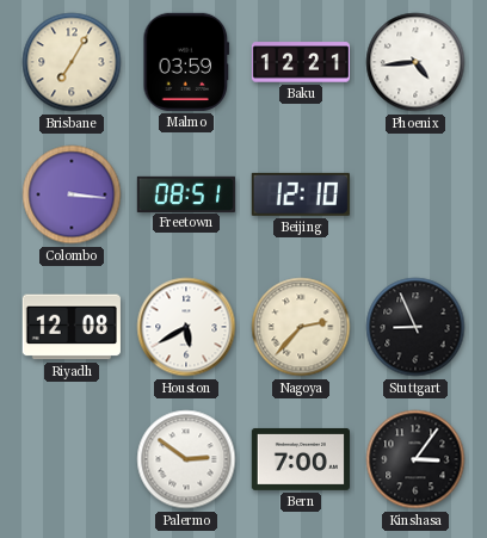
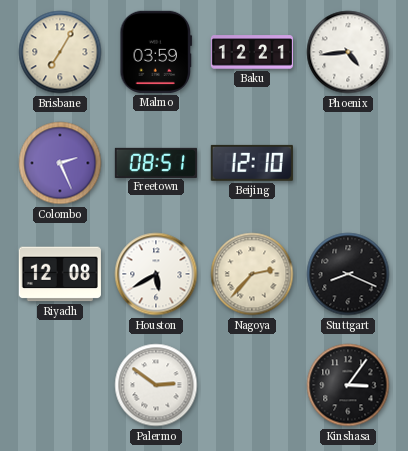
Colombo: 3:16 -> 2:26 (60, 163)
Stuttgart: 8:56 -> 8:19 (348, 274)
Bern: 7:00 -> none (301, 459)
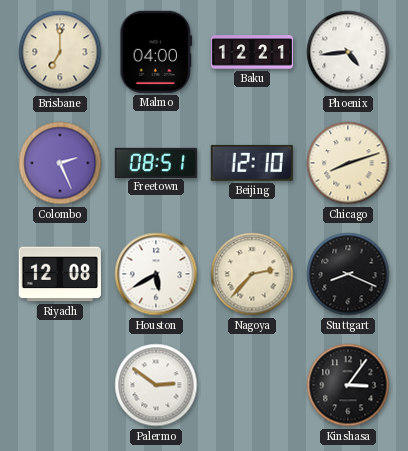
Brisbane: 7:05 -> 7:00 (60, 52)
Malmo: 03:59 -> 04:00 (156, 52)
Chicago: none -> 8:12 (348, 163)
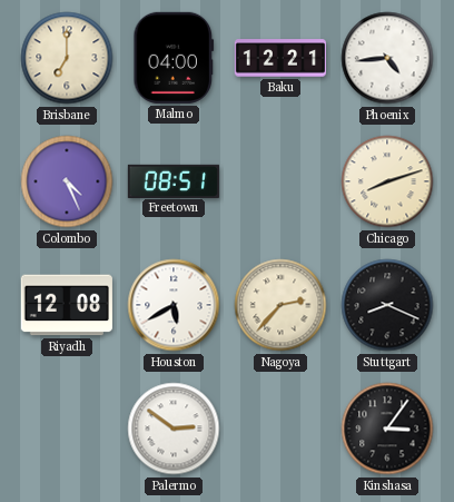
Colombo: 2:26 -> 4:26 (67, 181)
Beijing: 12:10 -> none (252, 163)
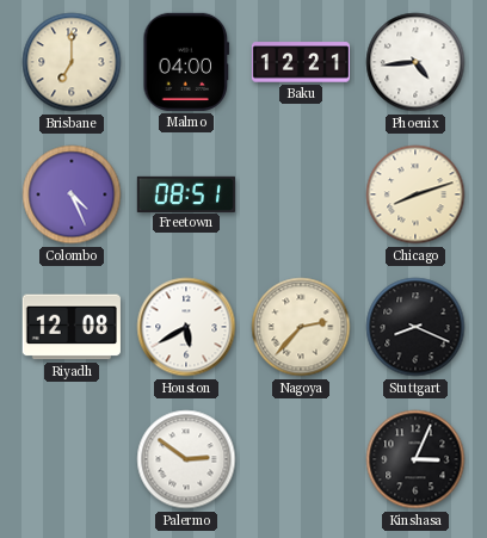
Kinshasa: 3:06 -> 3:04 (415, 459)
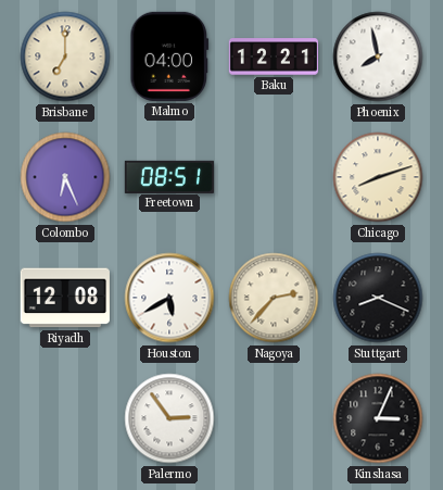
Phoenix: 4:44 -> 7:58 (378, 56)
Colombo: 4:26 -> 6:26 (65, 177)
Palermo: 2:51 -> 2:54 (169, 418)
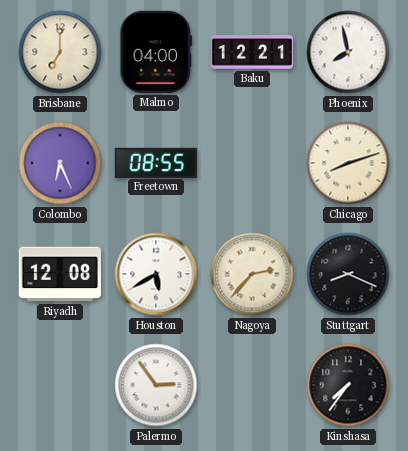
Freetown: 08:51 -> 08:55 (156, 162)
Kinshasa: 3:04 -> 7:36 (348, 385)
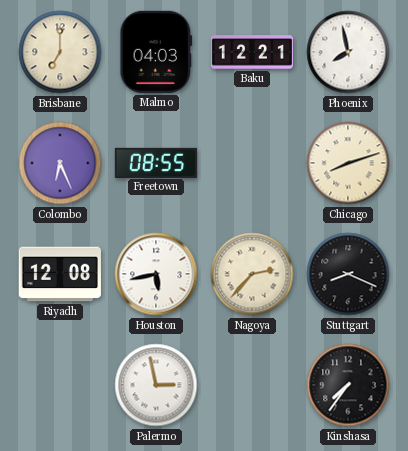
Malmo: 04:00 -> 04:03 (156, 52)
Houston: 5:40 -> 5:43 (156, 274)
Palermo: 2:54 -> 2:58 (156, 385)
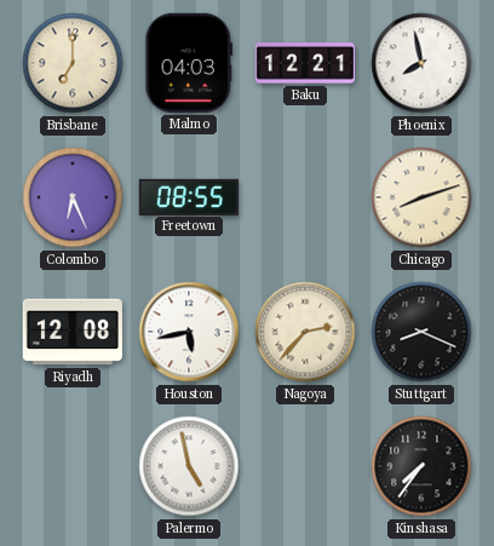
Palermo: 2:58 -> 4:58 (189, 466)
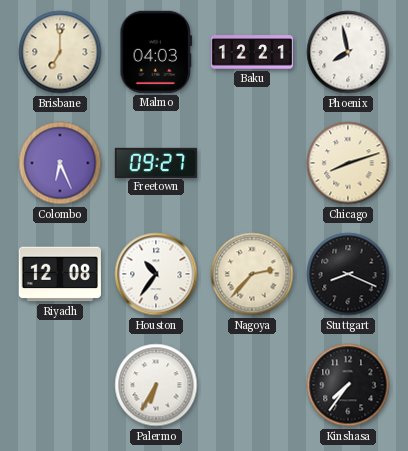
Freetown: 08:55 -> 09:27 (156, 162)
Houston: 5:43 -> 10:36 (156, 274)
Palermo: 4:58 -> 6:35 (156, 385)
